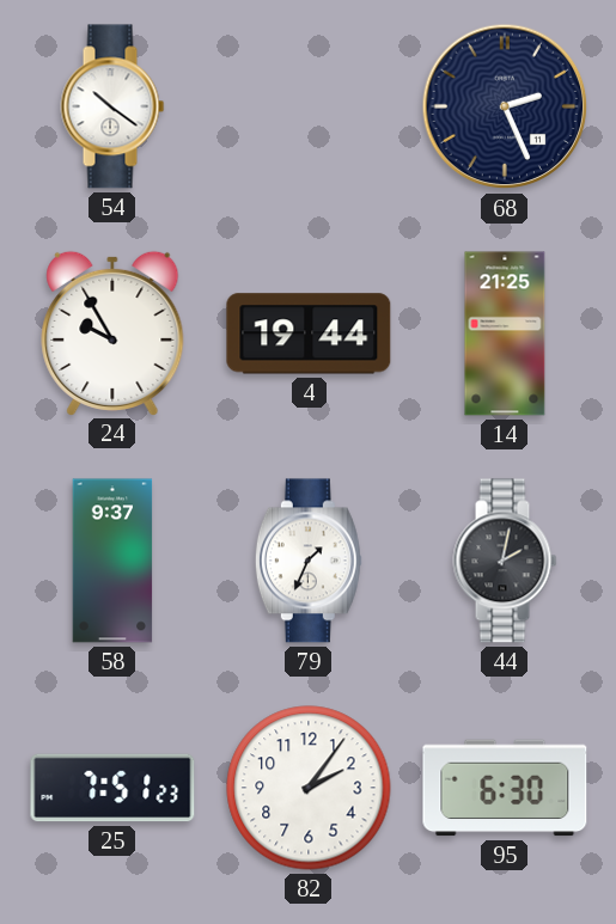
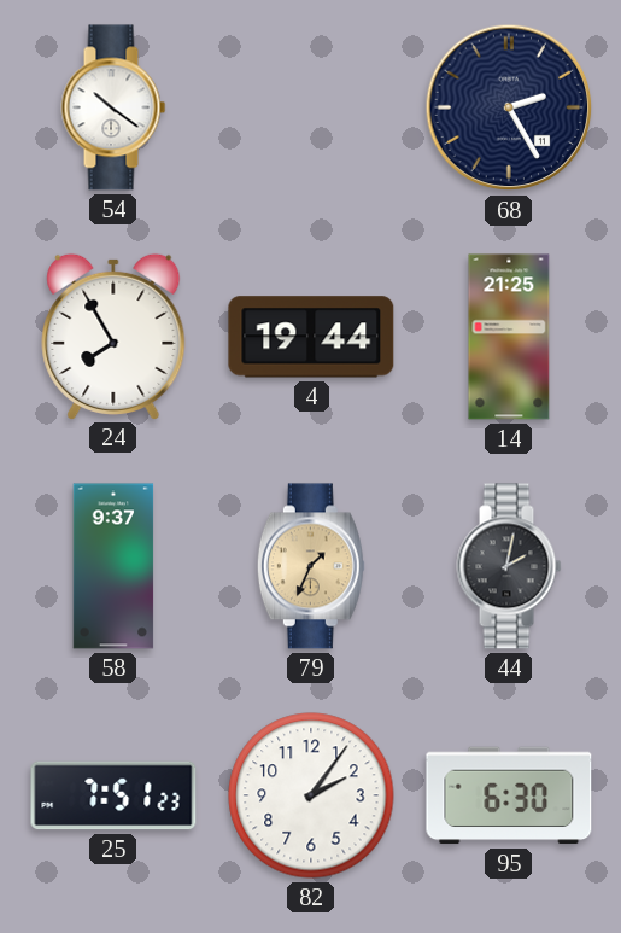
68: 2:26 -> 2:25 (509, 107)
24: 9:55 -> 7:55 (113, 336)
79 dial: white -> champagne (311, 566)
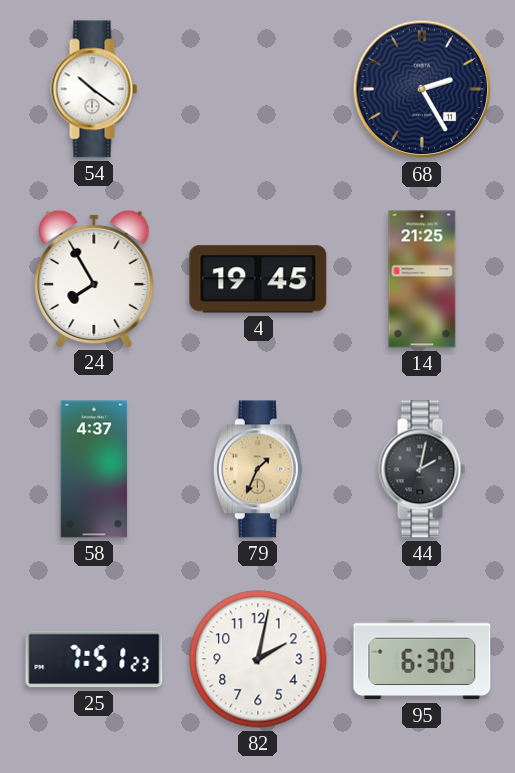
4: 19:44 -> 19:45 (258, 279)
58: 9:37 -> 4:37 (94, 469)
82: 2:06 -> 2:02 (258, 659)
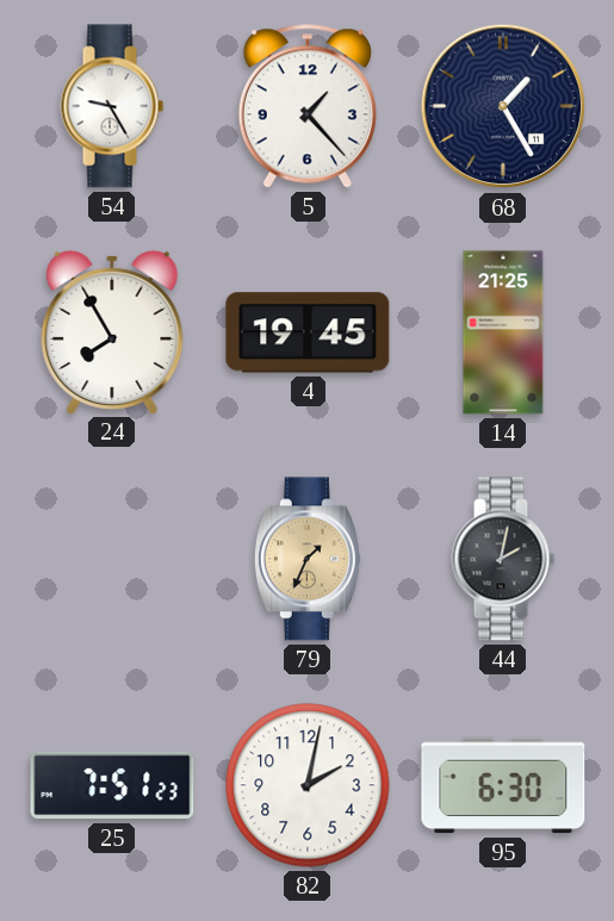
54: 10:21 -> 9:25 (112, 106)
5: none -> 1:23 (308, 106)
68: 2:25 -> 1:25 (503, 106)
58: 4:37 -> none (94, 469)
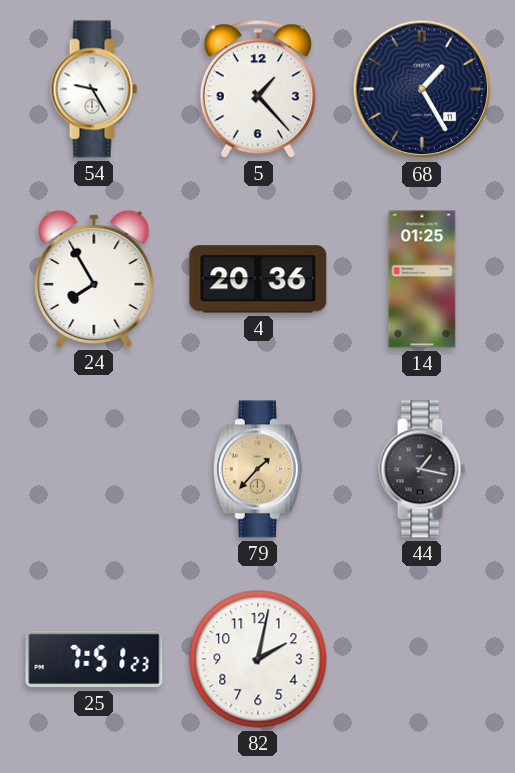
4: 19:45 -> 20:36 (258, 279)
14: 21:25 -> 01:25 (422, 279)
79: 1:34 -> 1:37 (258, 469)
44: 2:02 -> 1:17 (422, 469)
95: 6:30 -> none (503, 785)
